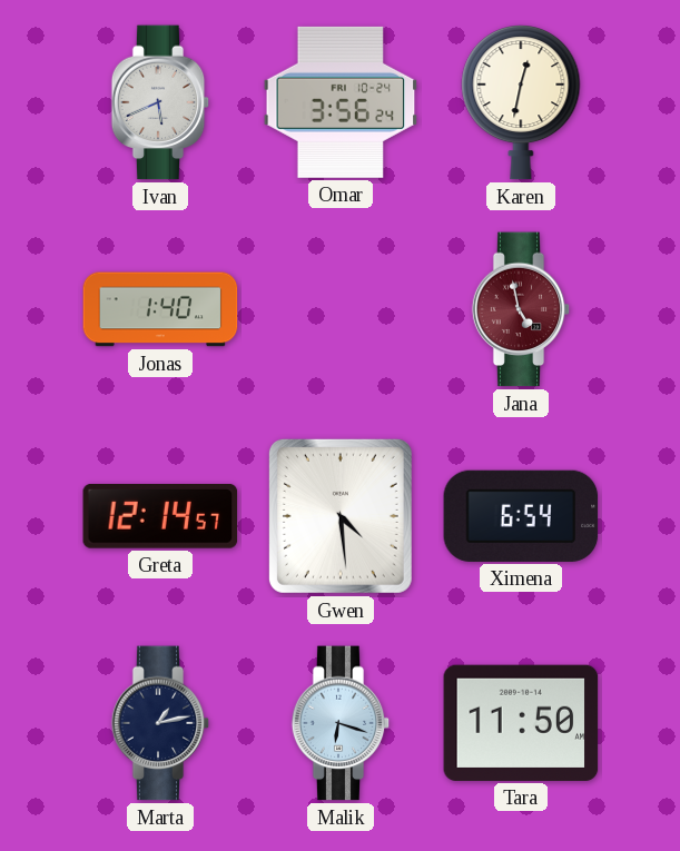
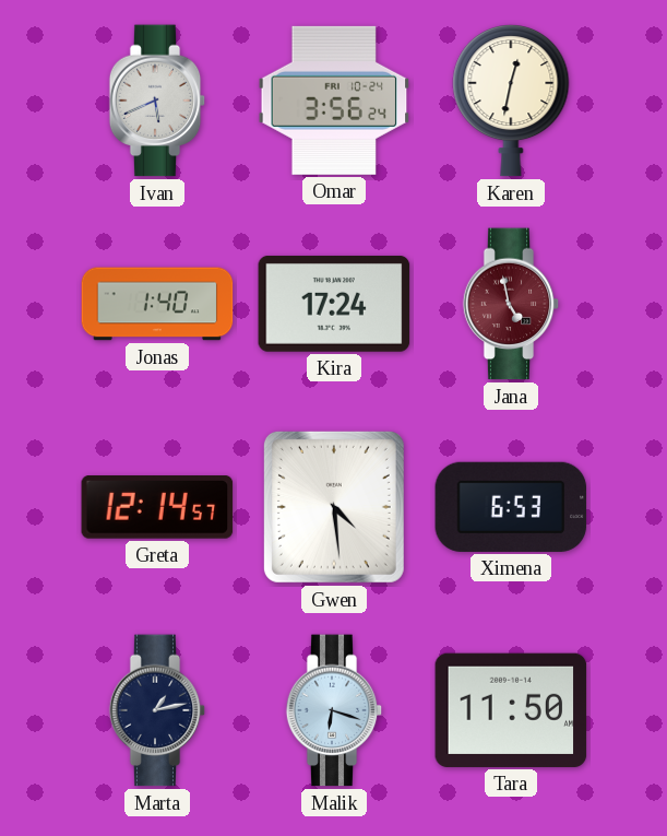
Kira: none -> 17:24 (334, 304)
Ximena: 6:54 -> 6:53 (511, 507)
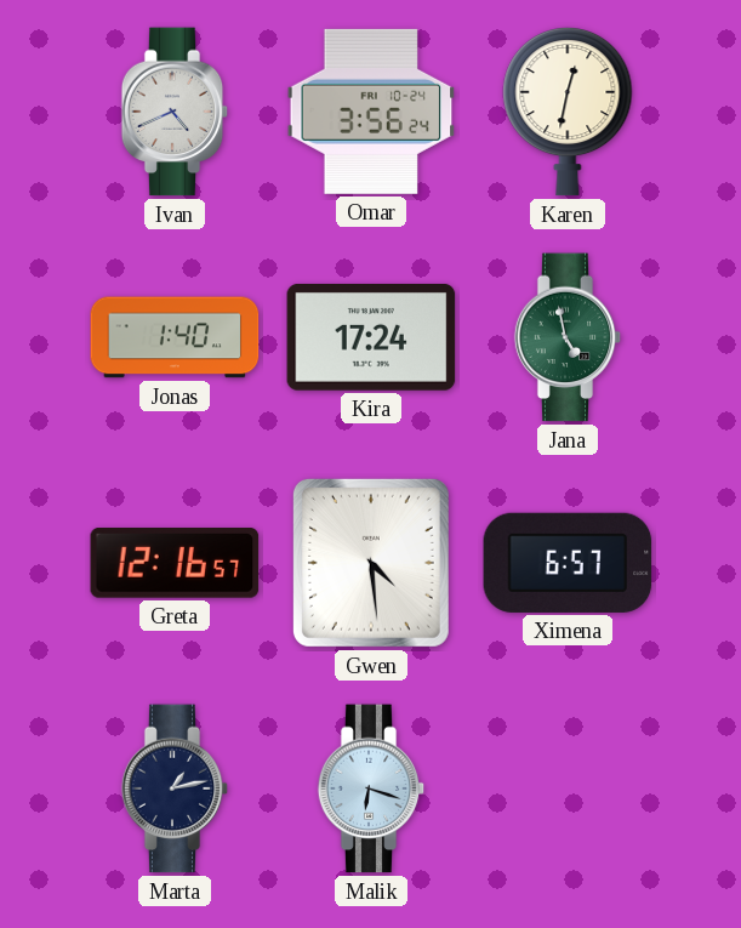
Ivan: 5:41 -> 4:41 (175, 112)
Jana dial: burgundy -> green (568, 337)
Greta: 12:14 -> 12:16 (175, 564)
Ximena: 6:53 -> 6:57 (568, 563)
Tara: 11:50 -> none (511, 710)
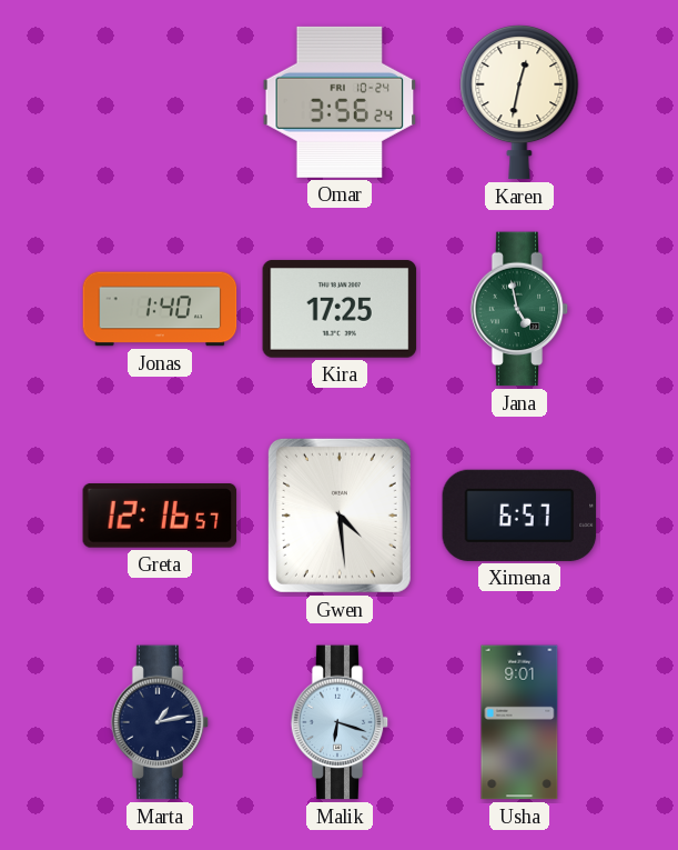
Ivan: 4:41 -> none (175, 112)
Kira: 17:24 -> 17:25 (340, 309)
Usha: none -> 9:01 (519, 722)
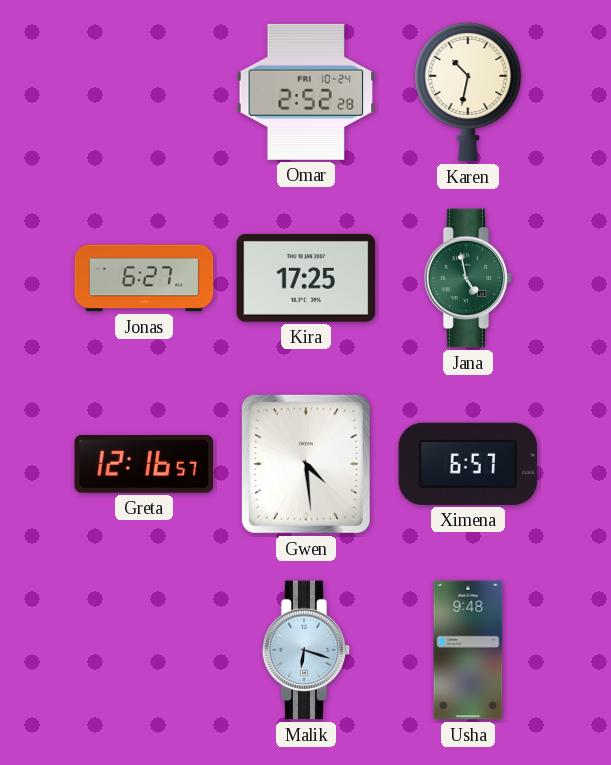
Omar: 3:56 -> 2:52 (306, 92)
Karen: 12:32 -> 10:32 (468, 93)
Jonas: 1:40 -> 6:27 (144, 278)
Marta: 1:13 -> none (160, 722)
Usha: 9:01 -> 9:48 (468, 650)
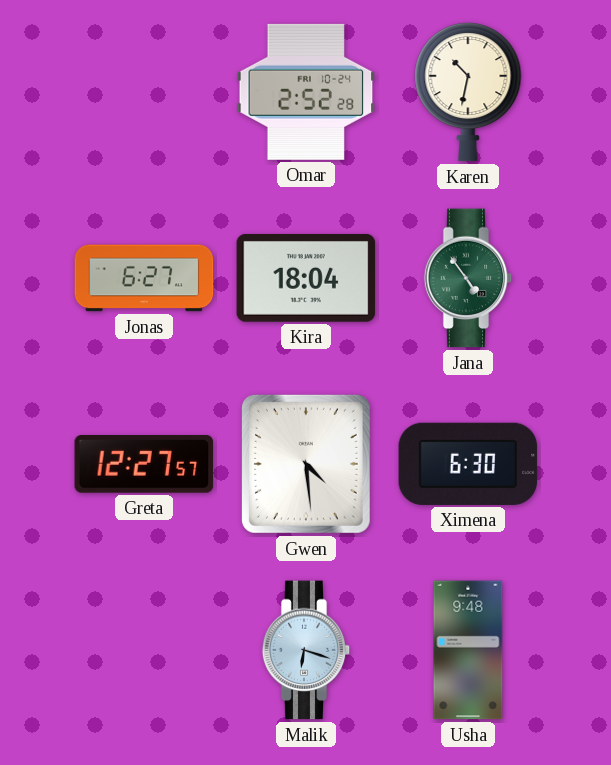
Kira: 17:25 -> 18:04 (306, 278)
Jana: 4:58 -> 4:54 (468, 278)
Greta: 12:16 -> 12:27 (144, 465)
Ximena: 6:57 -> 6:30 (468, 464)
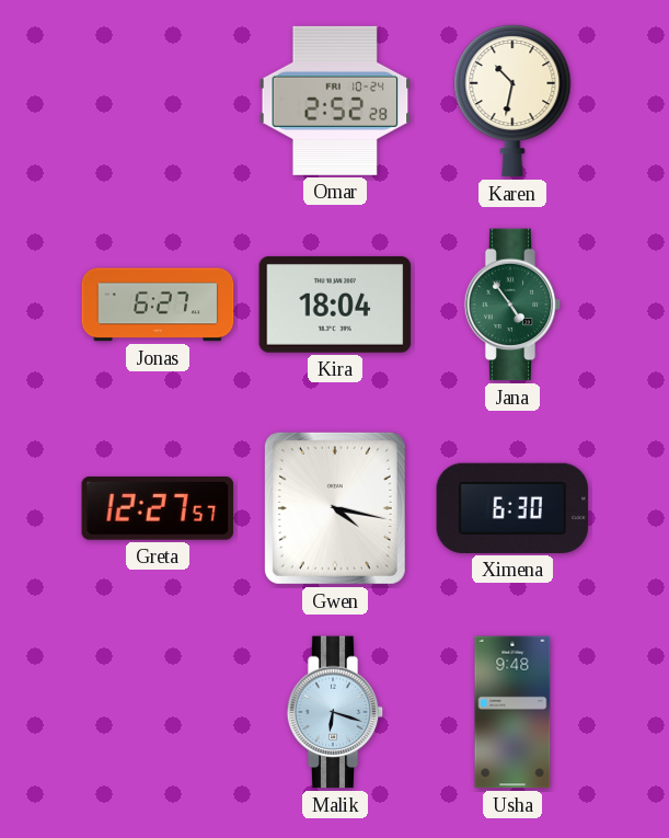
Gwen: 4:29 -> 4:17 (335, 508)
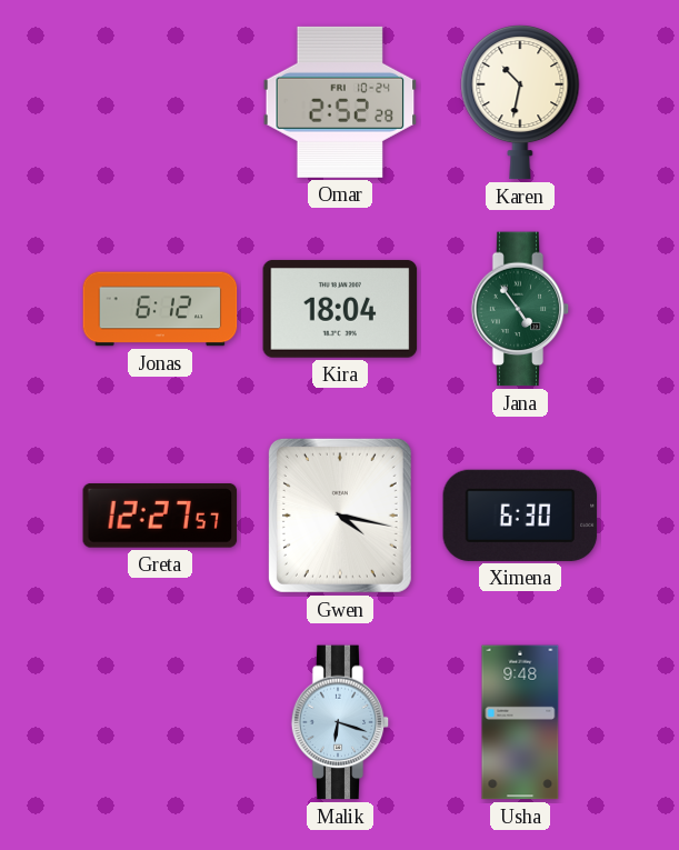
Jonas: 6:27 -> 6:12 (160, 309)
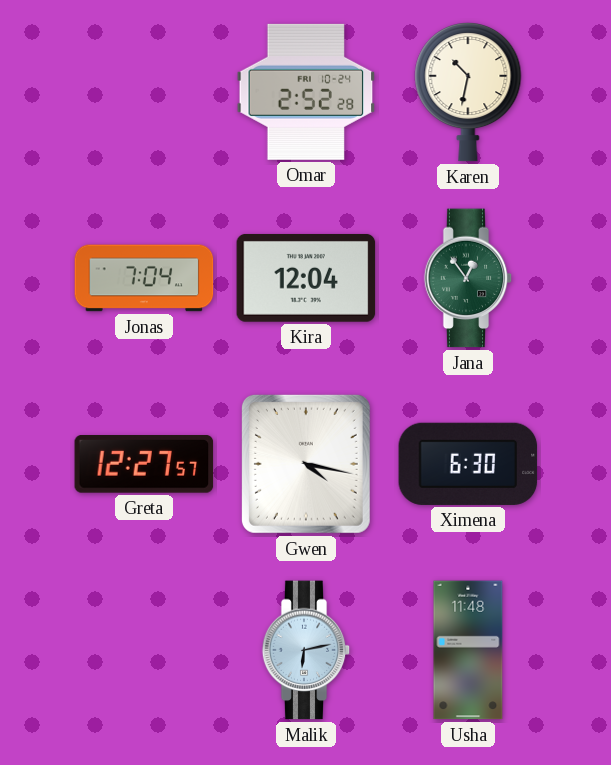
Jonas: 6:12 -> 7:04 (144, 278)
Kira: 18:04 -> 12:04 (306, 278)
Jana: 4:54 -> 12:54 (468, 278)
Malik: 6:18 -> 6:13 (306, 650)
Usha: 9:48 -> 11:48 (468, 650)
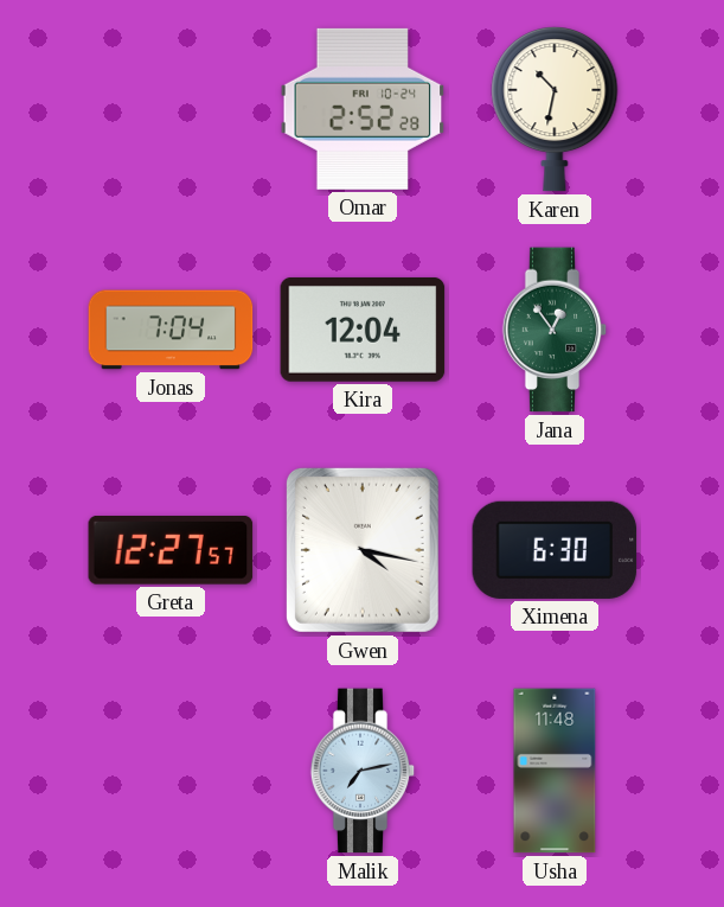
Malik: 6:13 -> 7:13 (363, 771)
